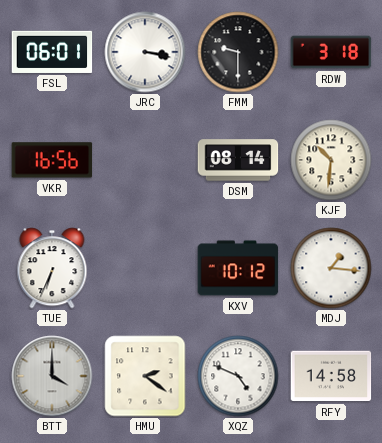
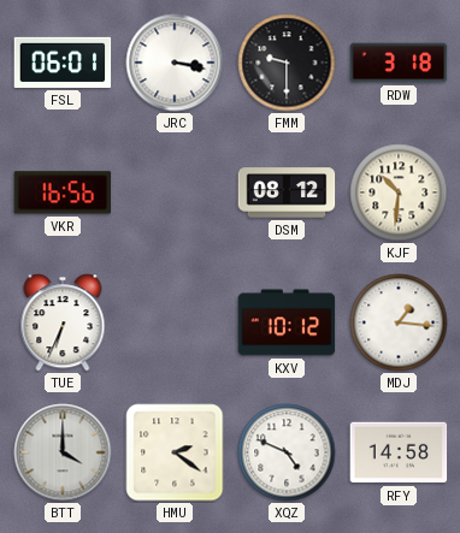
DSM: 08:14 -> 08:12 (287, 193)
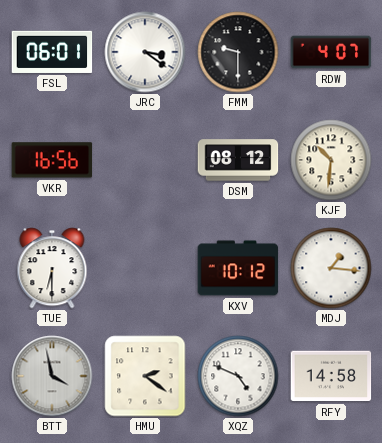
JRC: 3:17 -> 3:21 (145, 52)
RDW: 3:18 -> 4:07 (331, 52)
TUE: 6:34 -> 6:30 (52, 268)
BTT: 4:00 -> 3:58 (52, 376)
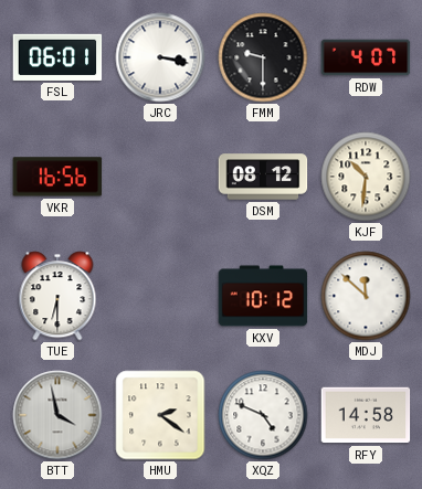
JRC: 3:21 -> 3:17 (160, 57)
MDJ: 1:16 -> 11:52 (366, 296)
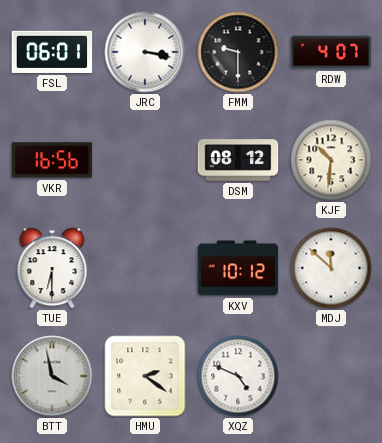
RFY: 14:58 -> none (366, 415)
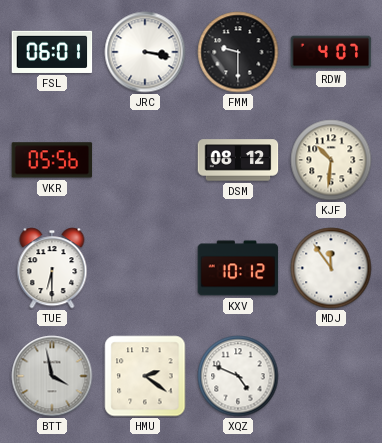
VKR: 16:56 -> 05:56 (52, 160)
MDJ: 11:52 -> 11:54 (331, 268)
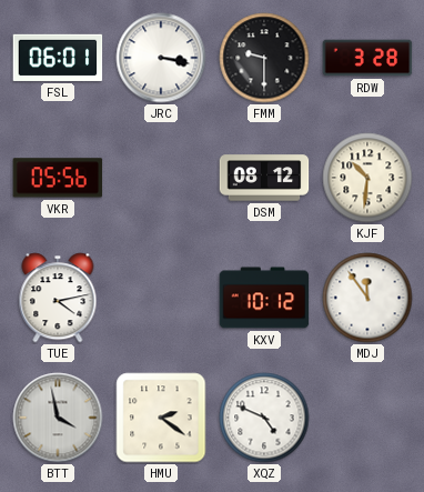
RDW: 4:07 -> 3:28 (367, 58)
TUE: 6:30 -> 4:13 (58, 298)
